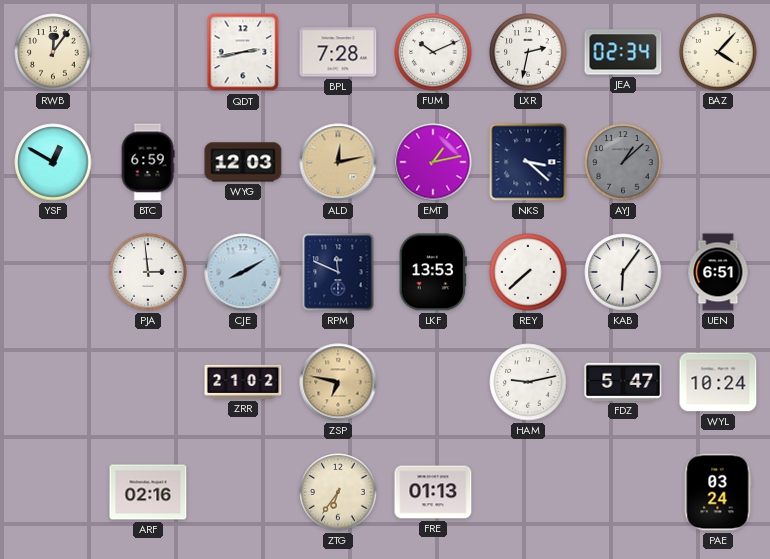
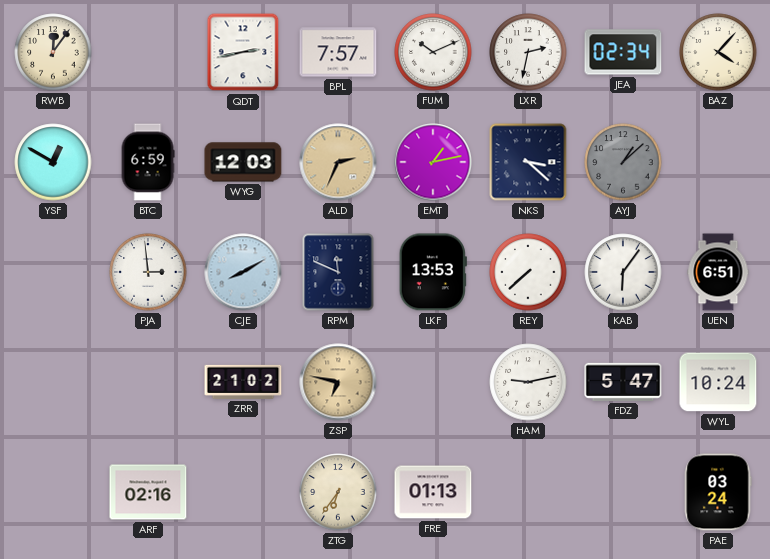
BPL: 7:28 -> 7:57 (338, 52)
ALD: 12:13 -> 2:34 (338, 162)
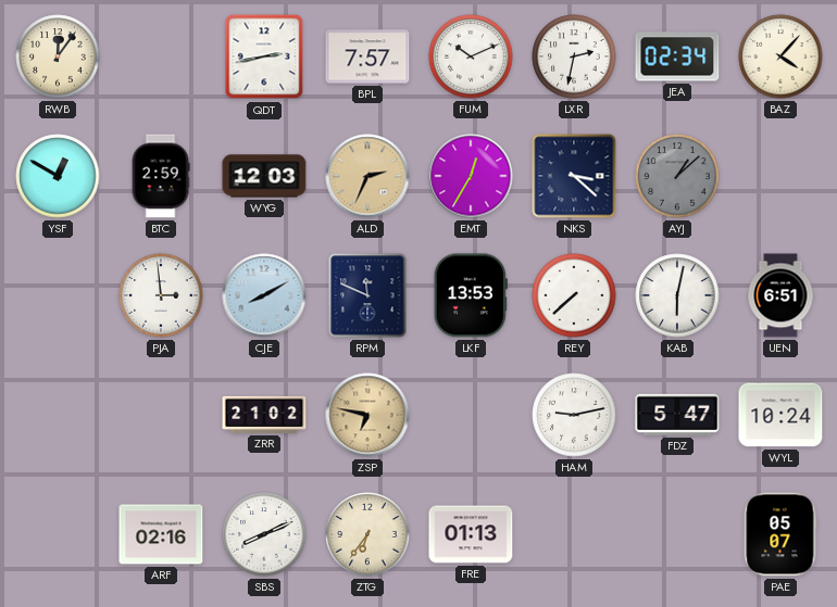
BTC: 6:59 -> 2:59 (161, 176)
EMT: 1:13 -> 12:35 (471, 176)
KAB: 6:06 -> 6:02 (677, 295)
SBS: none -> 8:11 (264, 534)
PAE: 03:24 -> 05:07 (780, 534)
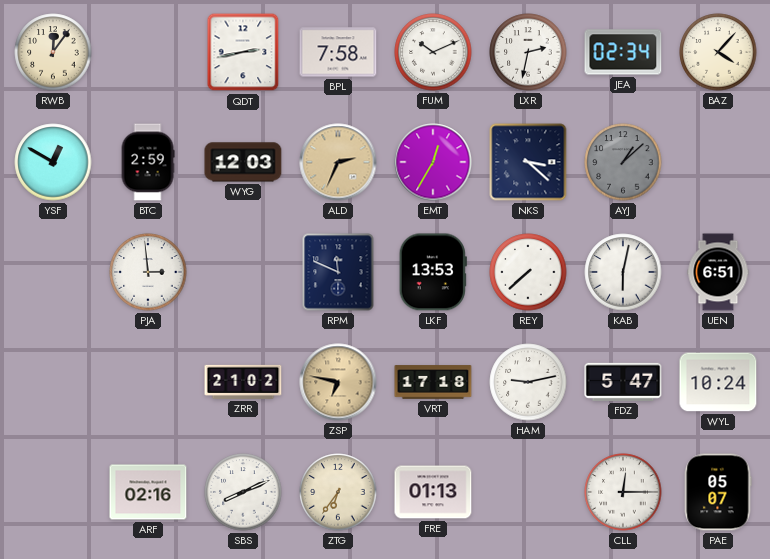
BPL: 7:57 -> 7:58 (338, 52)
CJE: 8:10 -> none (264, 295)
VRT: none -> 17:18 (433, 382)
CLL: none -> 12:15 (623, 492)
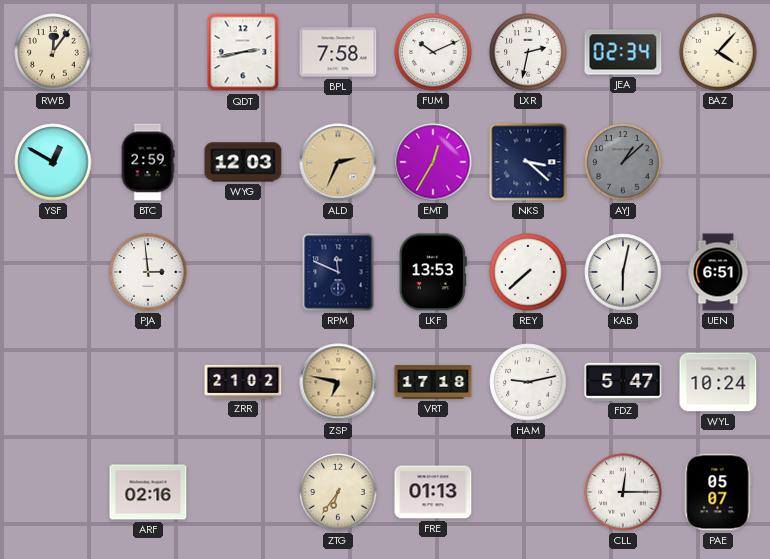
SBS: 8:11 -> none (243, 492)
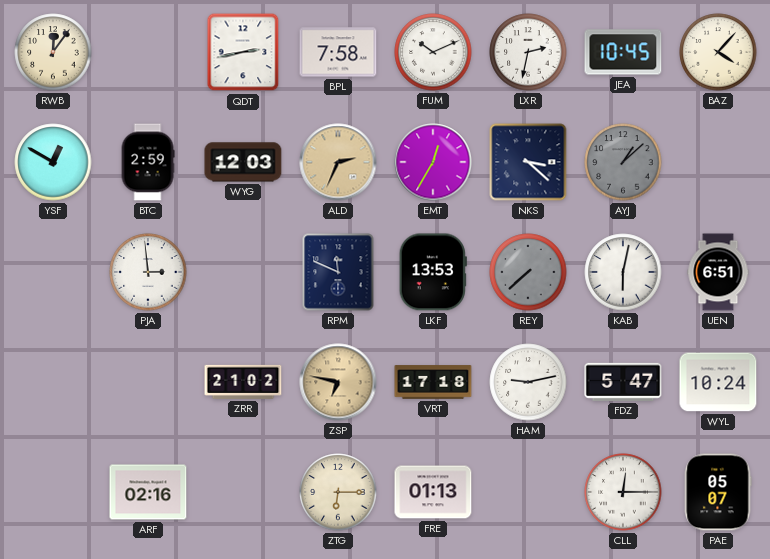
JEA: 02:34 -> 10:45 (623, 52)
REY dial: white -> grey (528, 272)
ZTG: 6:36 -> 6:15 (338, 492)
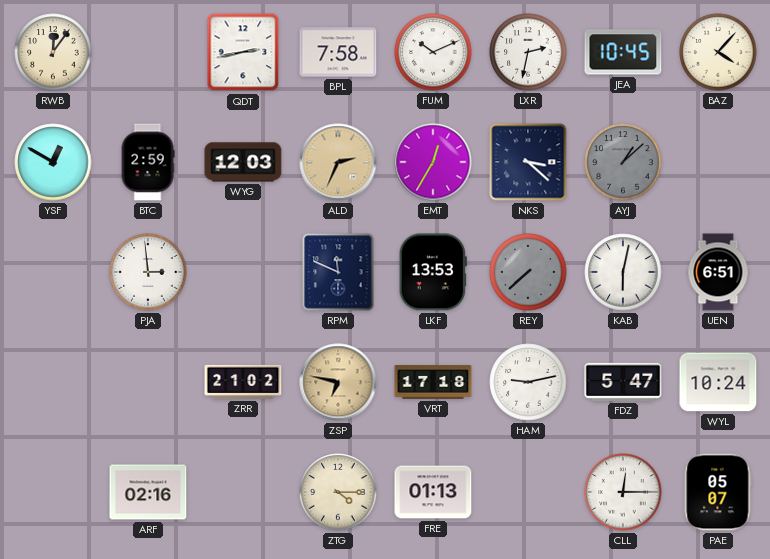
ZTG: 6:15 -> 4:15 (338, 492)
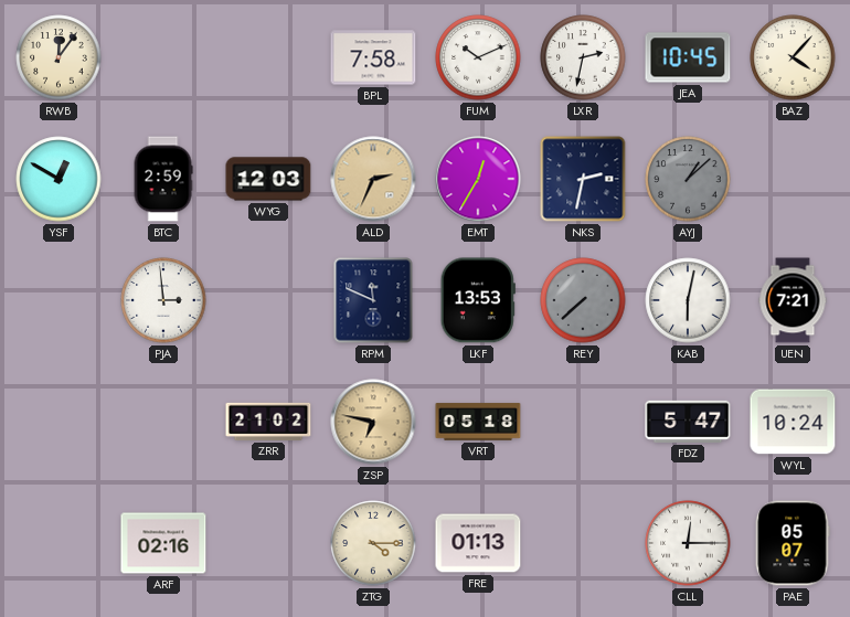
QDT: 2:43 -> none (243, 52)
NKS: 3:22 -> 2:32 (583, 179)
UEN: 6:51 -> 7:21 (793, 300)
VRT: 17:18 -> 05:18 (478, 422)
HAM: 9:13 -> none (528, 382)
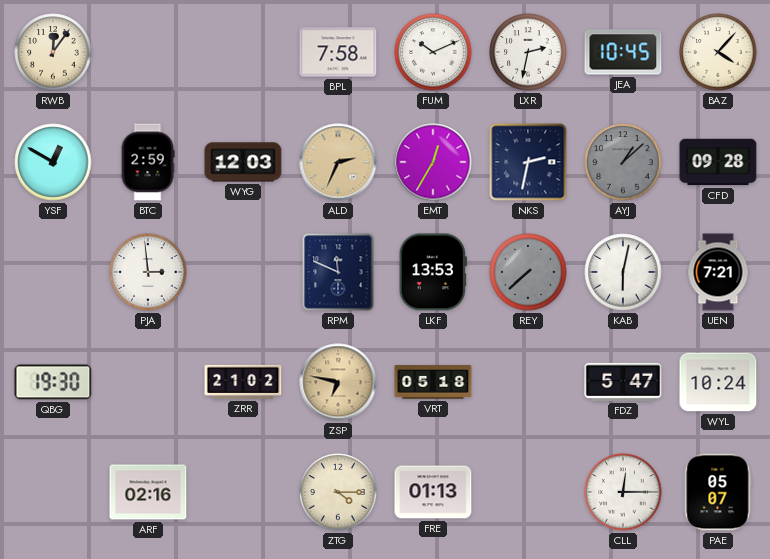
CFD: none -> 09:28 (718, 162)
QBG: none -> 19:30 (53, 382)
